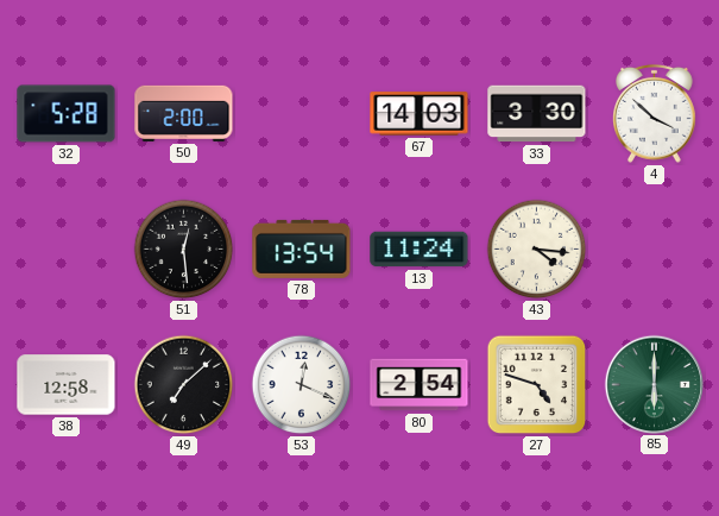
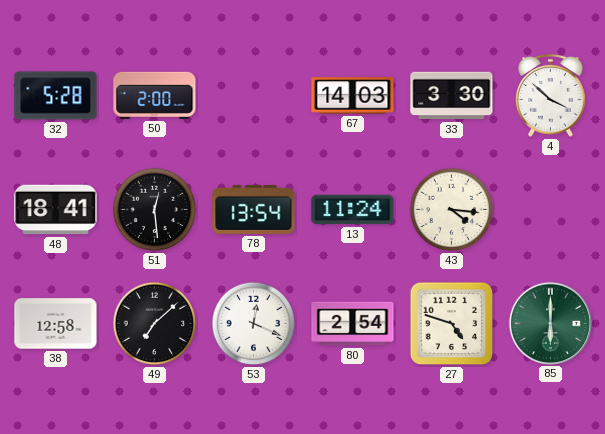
48: none -> 18:41 (56, 210)
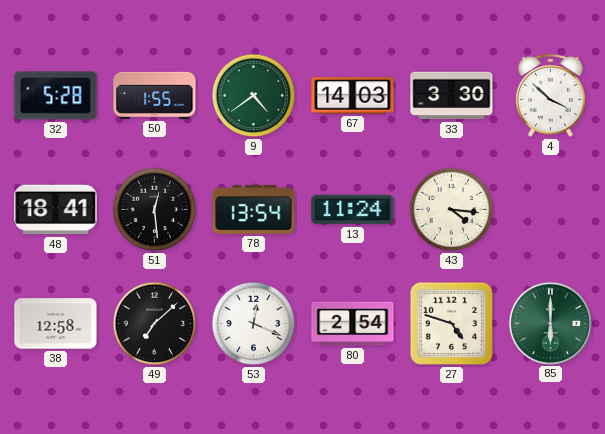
50: 2:00 -> 1:55 (155, 95)
9: none -> 4:39 (254, 96)
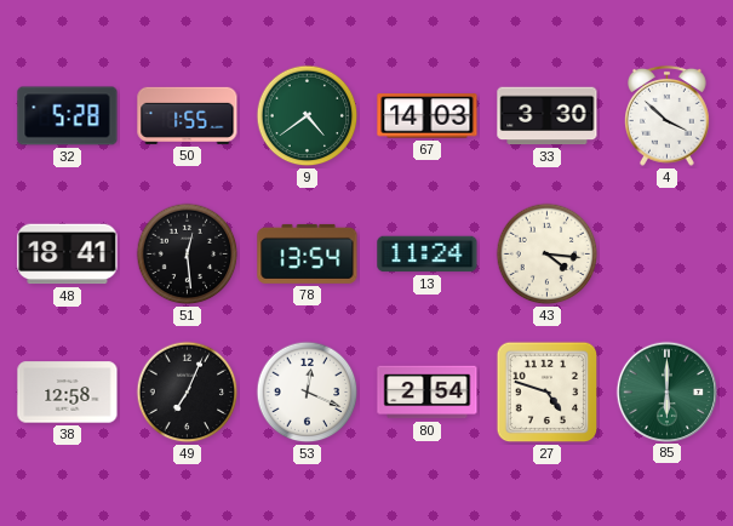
49: 7:08 -> 7:04 (188, 393)
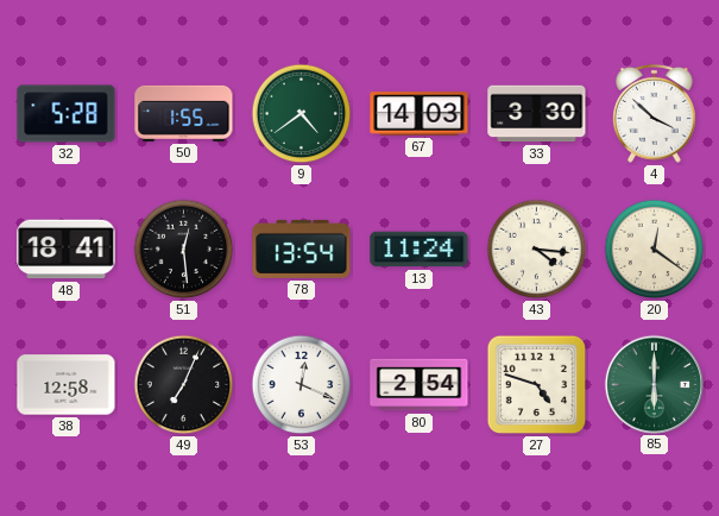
20: none -> 12:21 (655, 250)
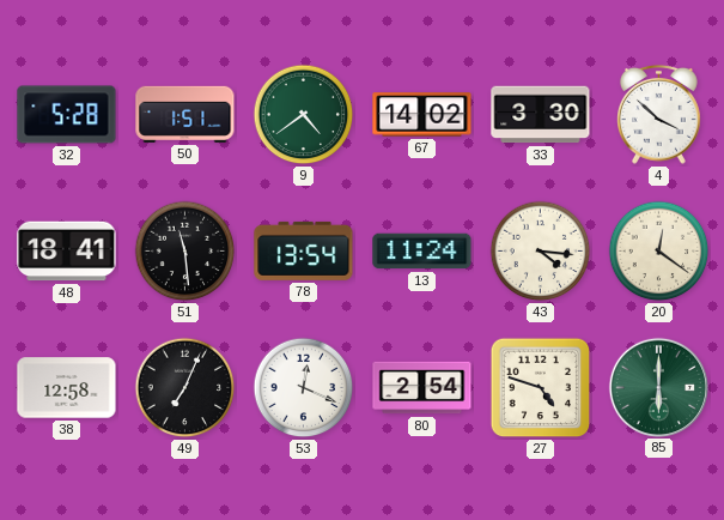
50: 1:55 -> 1:51 (185, 114)
67: 14:03 -> 14:02 (422, 115)
51: 12:29 -> 11:29 (185, 252)
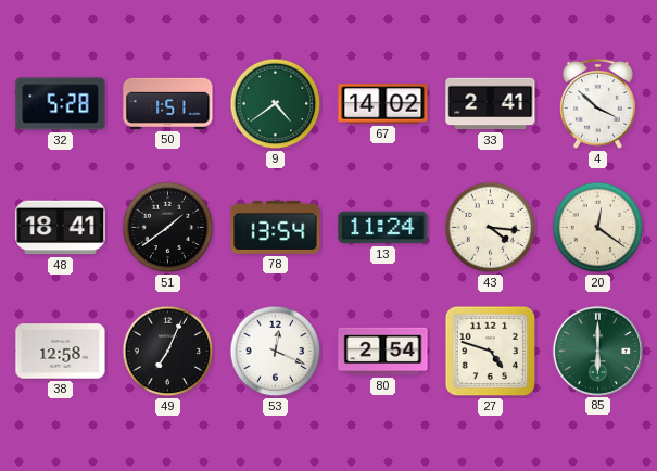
33: 3:30 -> 2:41 (491, 104)
51: 11:29 -> 1:39 (168, 228)
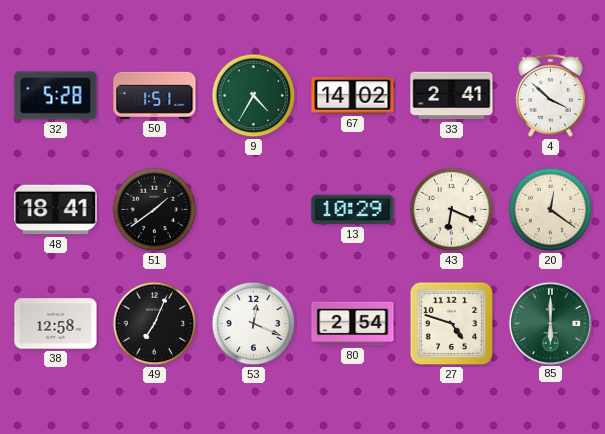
9: 4:39 -> 4:35 (254, 96)
78: 13:54 -> none (276, 227)
13: 11:24 -> 10:29 (353, 210)
43: 4:16 -> 6:19 (452, 210)
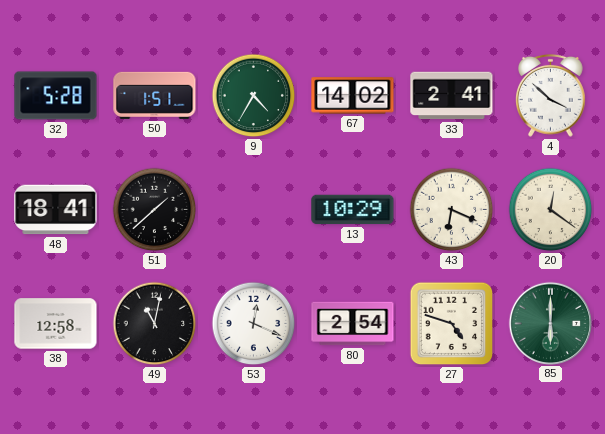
51: 1:39 -> 1:38 (155, 210)
49: 7:04 -> 11:02 (155, 324)
